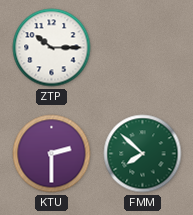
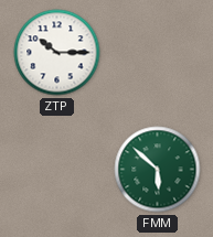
KTU: 2:30 -> none (52, 154)
FMM: 7:52 -> 5:52 (158, 170)
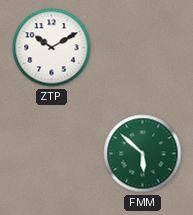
ZTP: 10:15 -> 10:10 (52, 48)
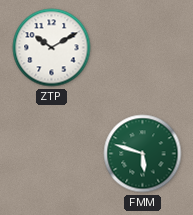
FMM: 5:52 -> 5:48 (143, 154)
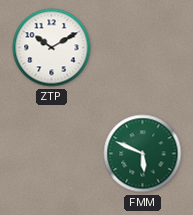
FMM: 5:48 -> 5:49 (143, 154)
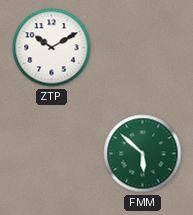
FMM: 5:49 -> 5:52 (143, 154)
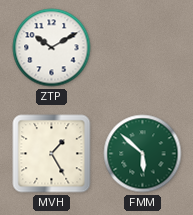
MVH: none -> 1:25 (52, 154)
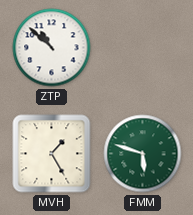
ZTP: 10:10 -> 10:52 (52, 48)
FMM: 5:52 -> 5:48 (143, 154)
